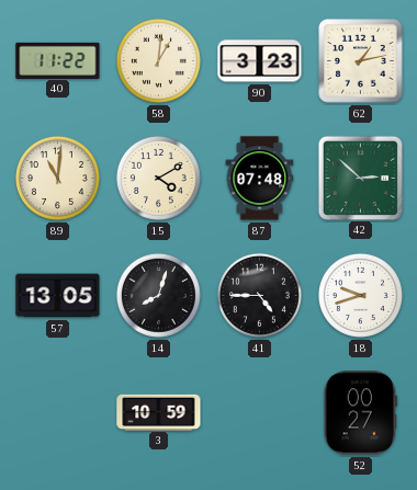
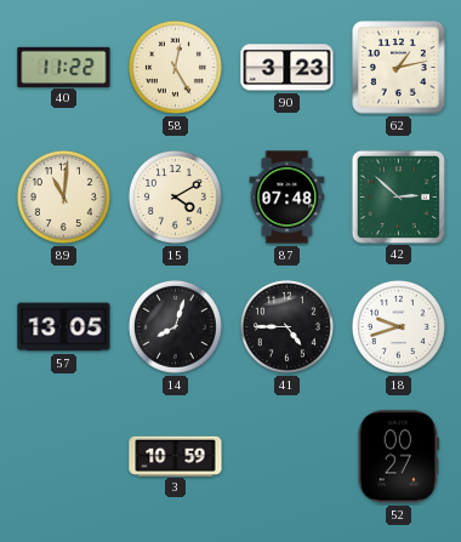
58: 1:01 -> 12:25 (175, 67)
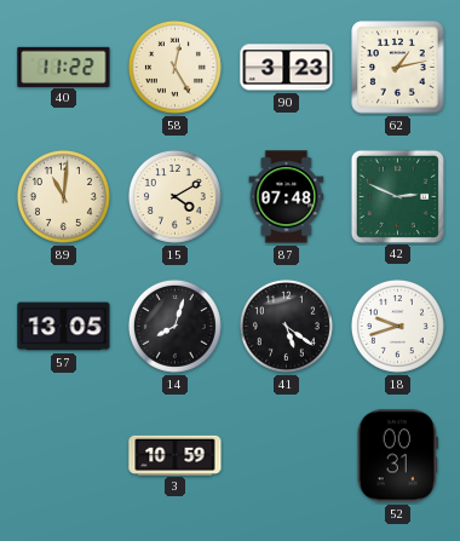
42: 2:52 -> 2:49 (397, 196)
41: 4:45 -> 5:21 (286, 326)
52: 00:27 -> 00:31 (397, 456)
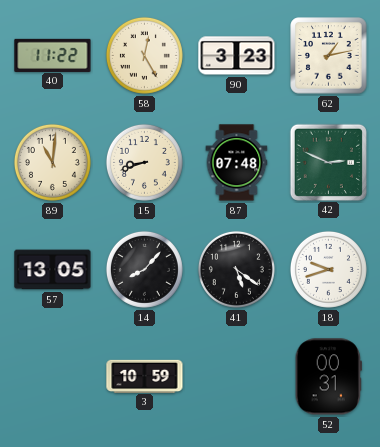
15: 4:10 -> 8:42 (144, 162)
14: 8:03 -> 8:07 (144, 269)
